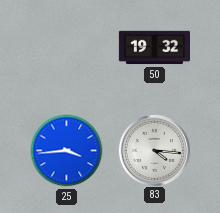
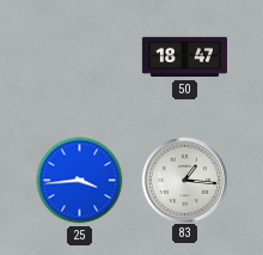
50: 19:32 -> 18:47 (184, 57)
83: 4:16 -> 1:16 (184, 180)
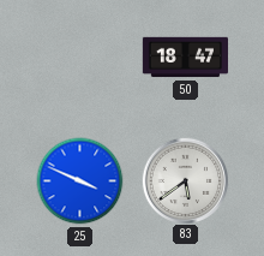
25: 3:44 -> 3:49 (80, 181)
83: 1:16 -> 5:39 (185, 180)
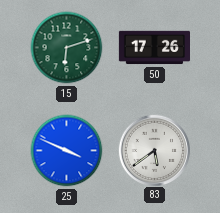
15: none -> 6:12 (67, 48)
50: 18:47 -> 17:26 (154, 48)
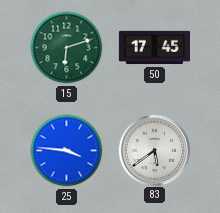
50: 17:26 -> 17:45 (154, 48)
25: 3:49 -> 3:46 (67, 151)
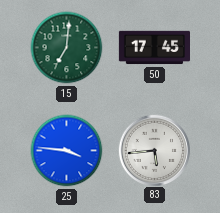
15: 6:12 -> 7:01 (67, 48)
83: 5:39 -> 5:44 (154, 150)
